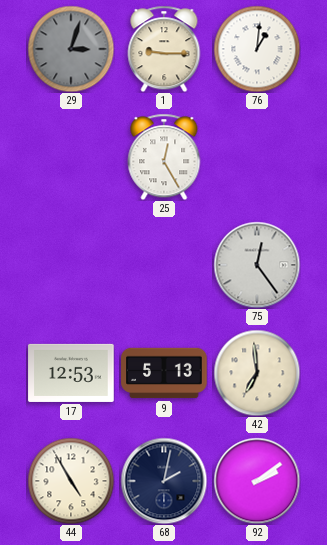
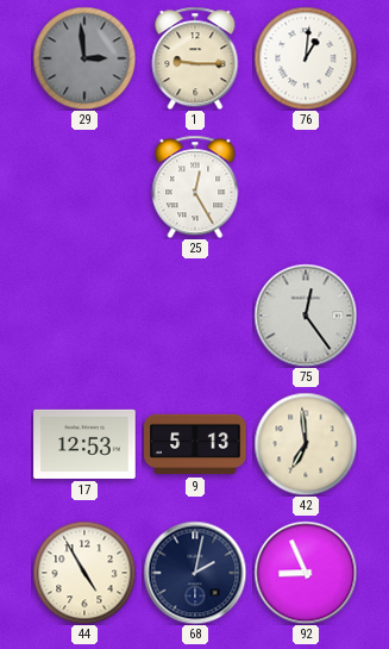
29: 3:03 -> 2:59 (84, 58)
92: 2:09 -> 8:56 (306, 573)
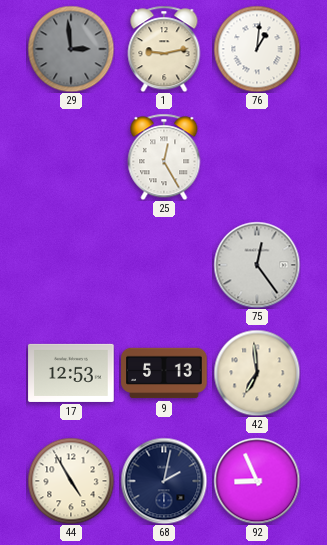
1: 9:15 -> 9:13 (164, 49)
